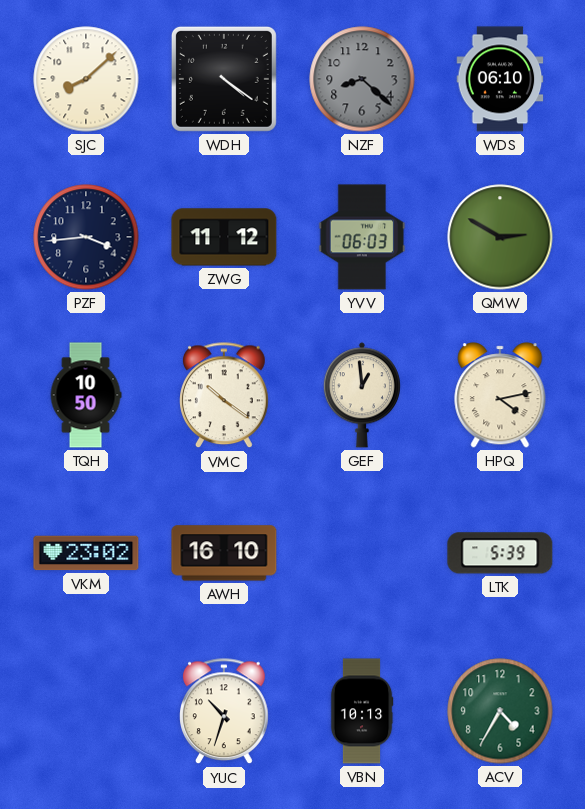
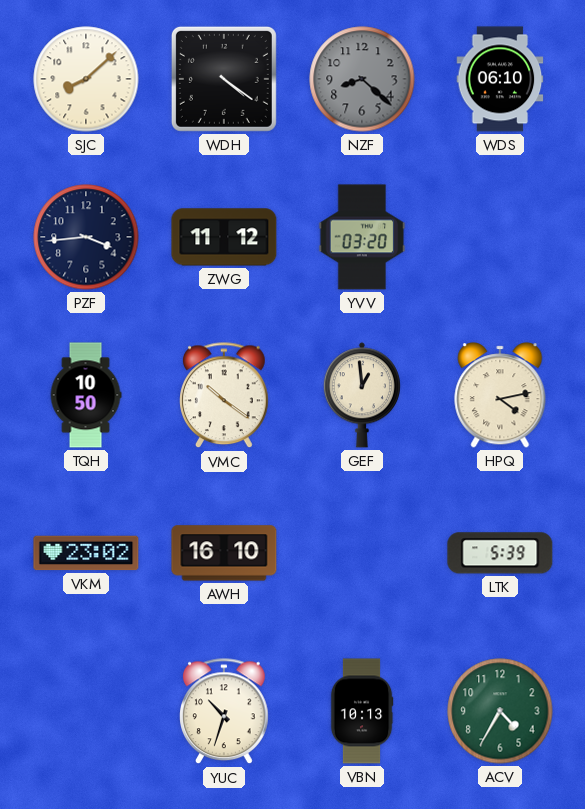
YVV: 06:03 -> 03:20 (362, 237)
QMW: 2:50 -> none (500, 237)
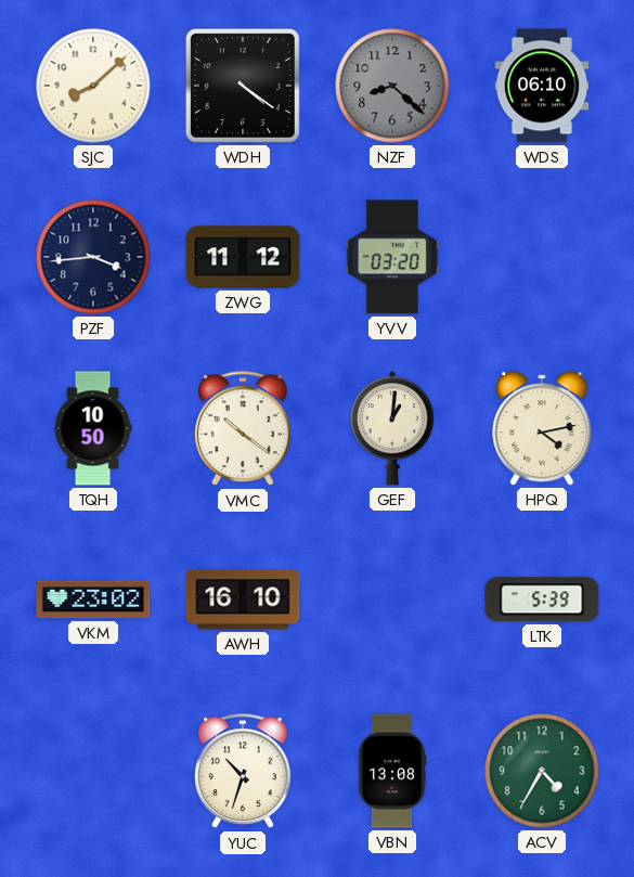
GEF: 12:59 -> 1:01 (392, 428)
VBN: 10:13 -> 13:08 (392, 771)
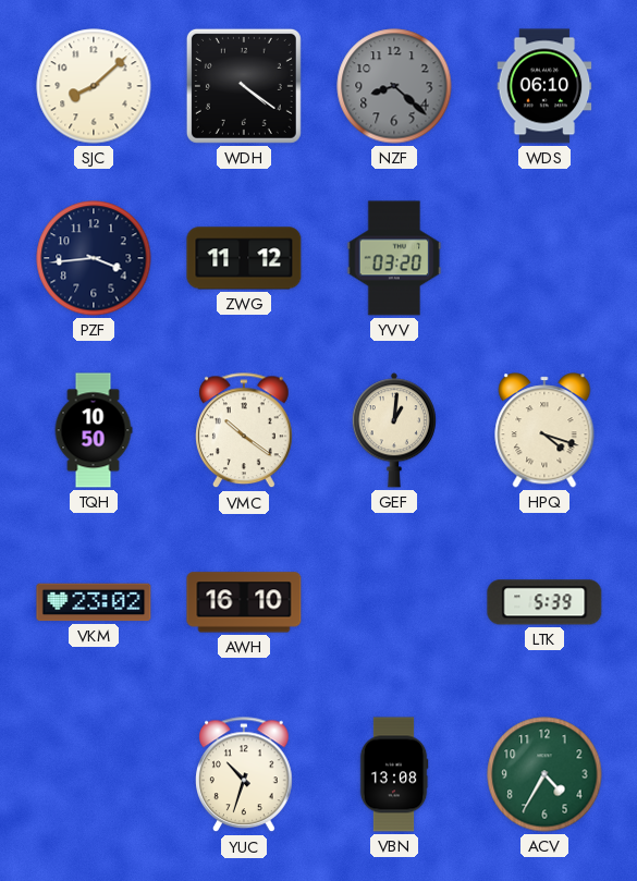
HPQ: 4:13 -> 4:18 (544, 430)
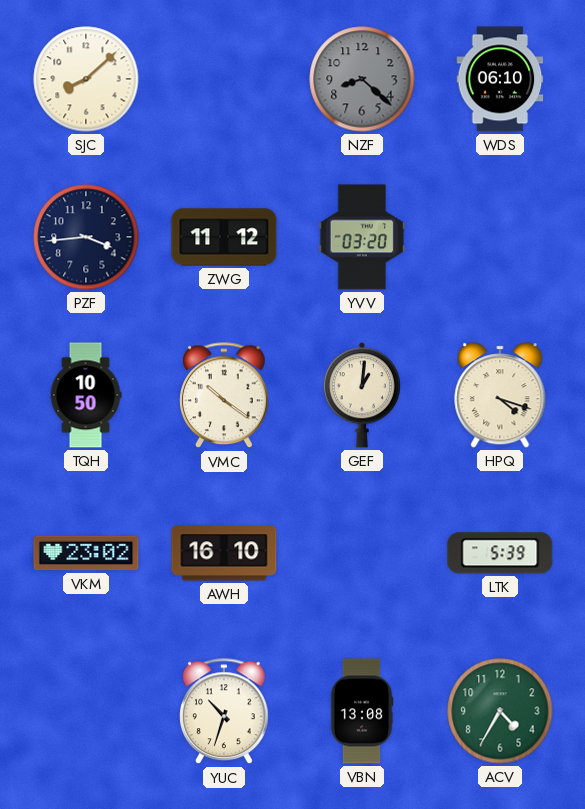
WDH: 4:21 -> none (244, 86)
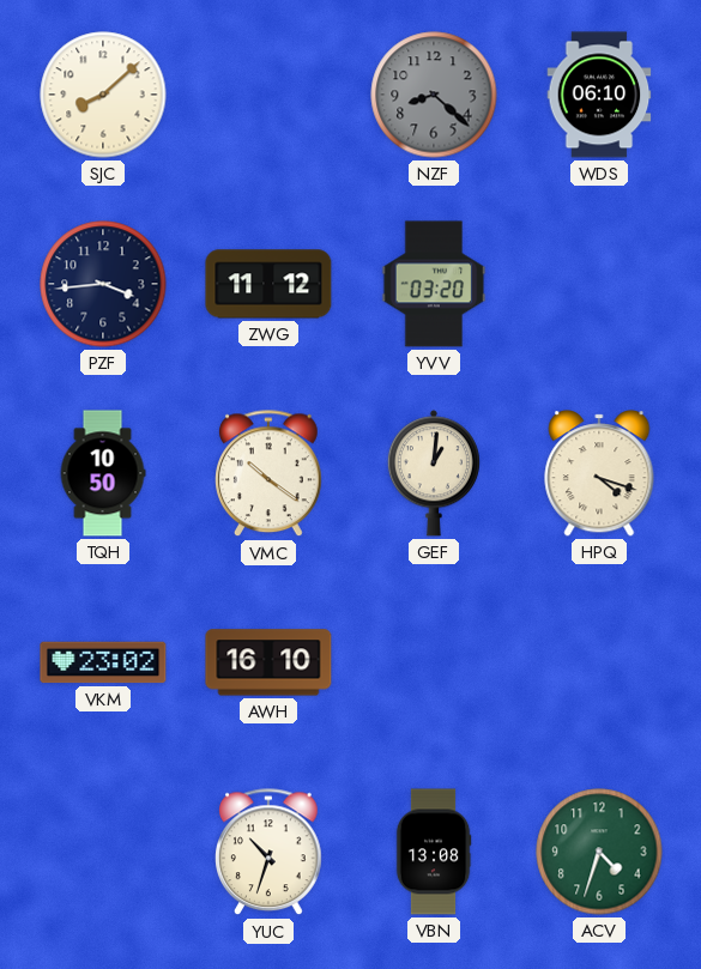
LTK: 5:39 -> none (500, 553)
ACV: 4:35 -> 4:33 (599, 852)
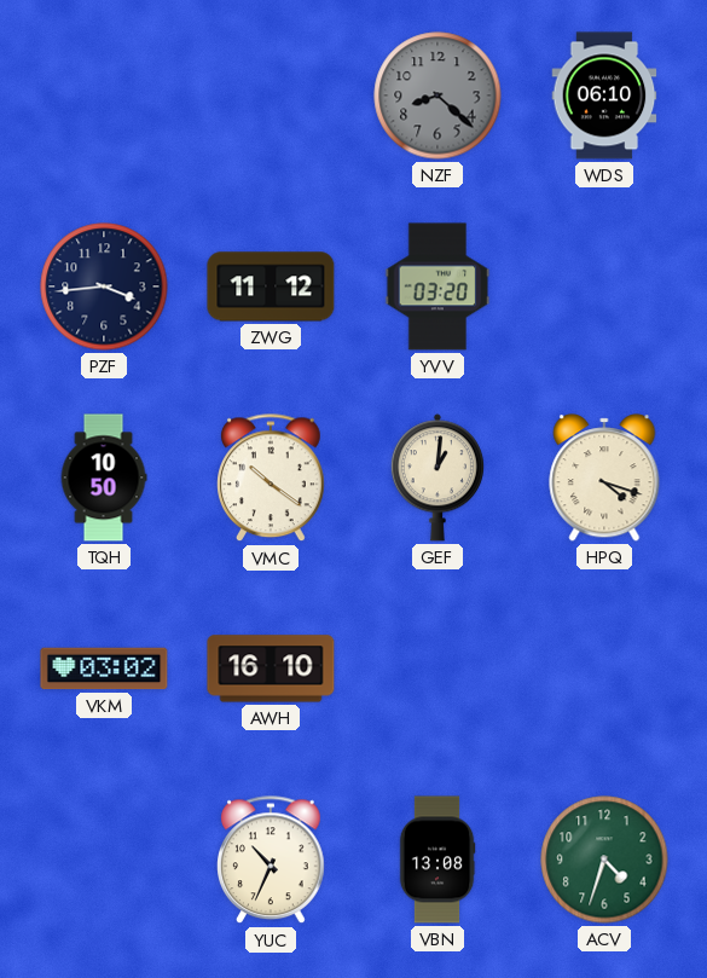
SJC: 8:08 -> none (103, 95)
VKM: 23:02 -> 03:02 (104, 669)
YUC: 10:33 -> 10:34 (272, 861)
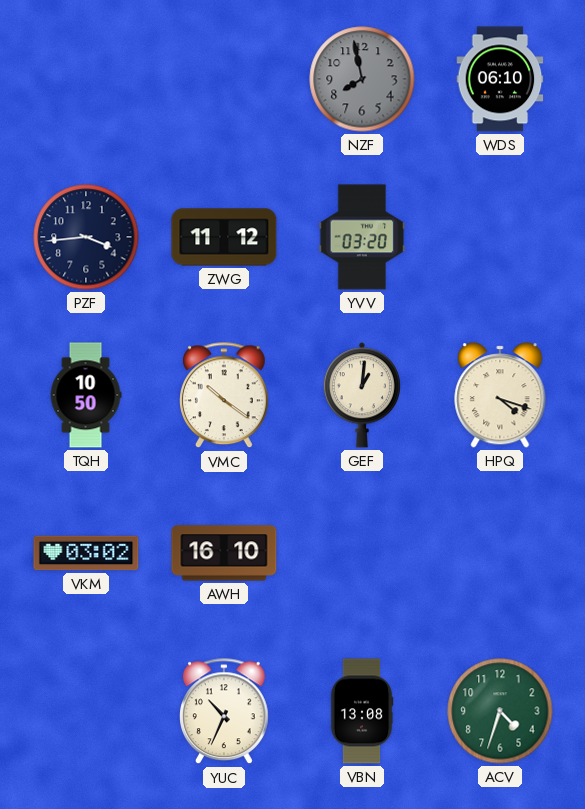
NZF: 8:22 -> 7:58 (362, 79)
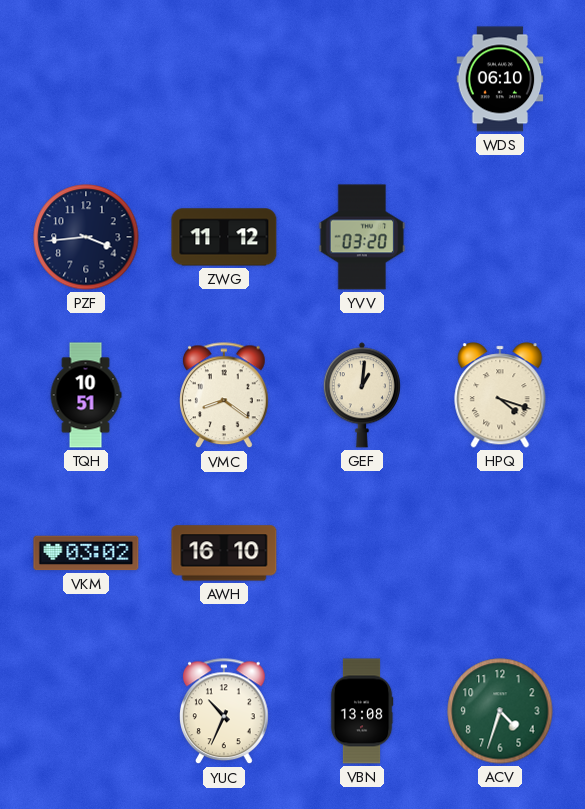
NZF: 7:58 -> none (362, 79)
TQH: 10:50 -> 10:51 (86, 395)
VMC: 10:21 -> 8:21 (225, 396)
